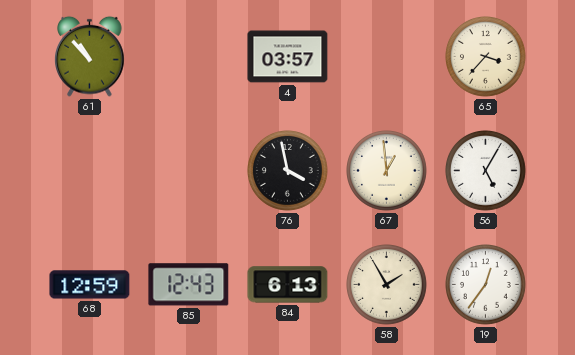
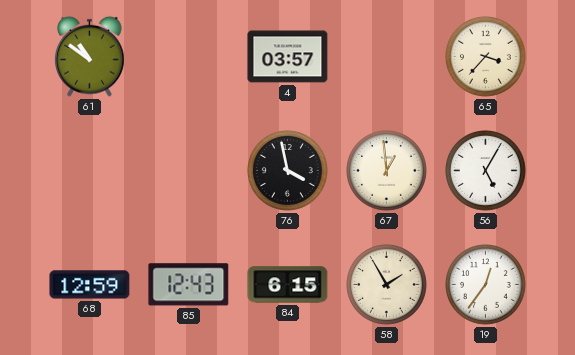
61: 10:53 -> 10:51 (90, 56)
84: 6:13 -> 6:15 (288, 285)
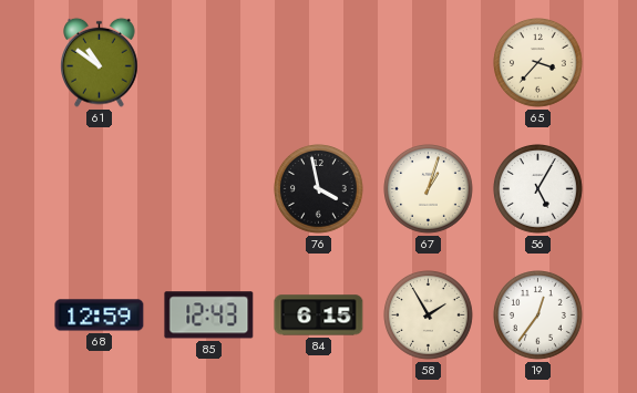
4: 03:57 -> none (288, 57)
67: 12:59 -> 1:03 (429, 189)
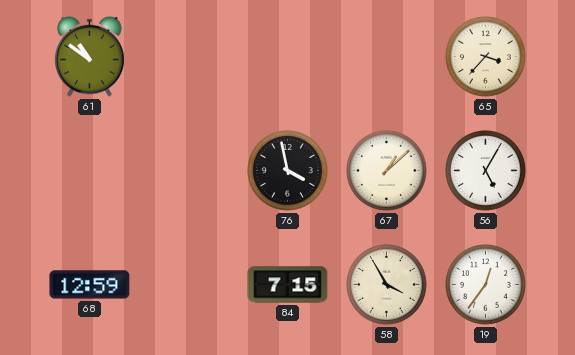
67: 1:03 -> 1:08 (387, 171)
85: 12:43 -> none (209, 316)
84: 6:15 -> 7:15 (288, 285)
58: 1:55 -> 3:55 (387, 285)
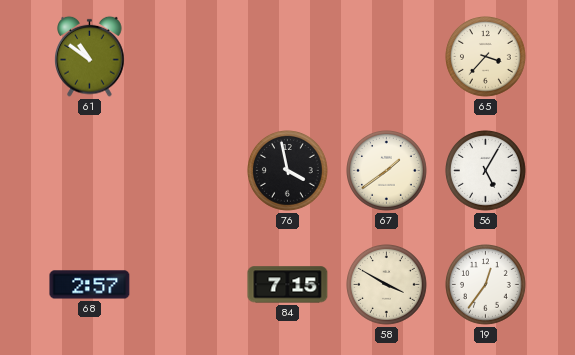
67: 1:08 -> 1:39 (387, 171)
68: 12:59 -> 2:57 (90, 285)
58: 3:55 -> 3:50 (387, 285)
